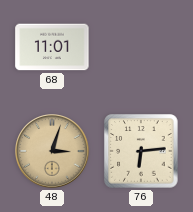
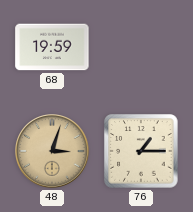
68: 11:01 -> 19:59 (52, 47)
76: 6:14 -> 1:15 (141, 151)
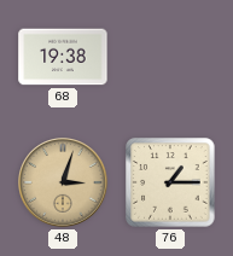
68: 19:59 -> 19:38 (63, 57)
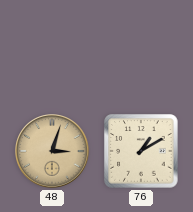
68: 19:38 -> none (63, 57)
76: 1:15 -> 1:10 (141, 151)
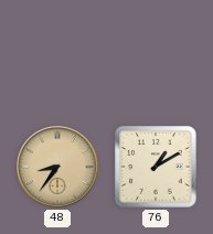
48: 3:03 -> 8:36 (57, 167)
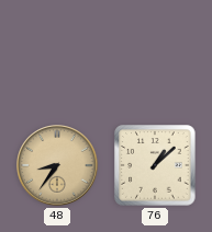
76: 1:10 -> 1:08 (155, 165)
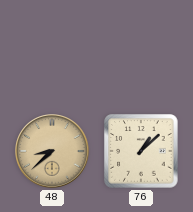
48: 8:36 -> 8:38 (52, 151)
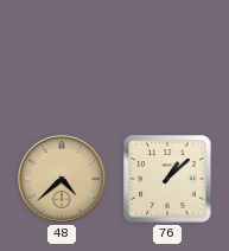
48: 8:38 -> 4:38 (62, 179)
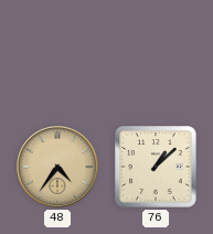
48: 4:38 -> 4:36 (57, 167)
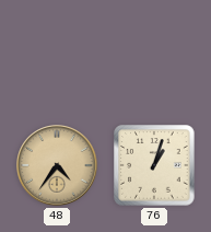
76: 1:08 -> 1:03 (154, 165)
